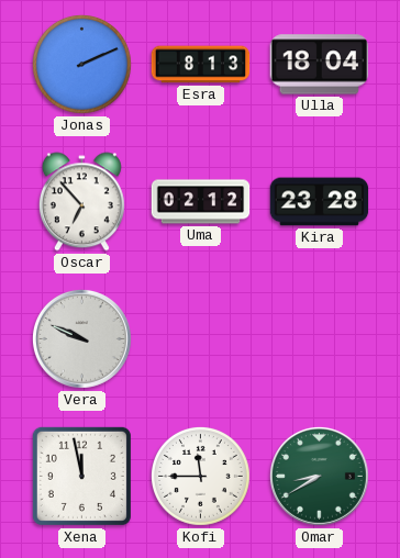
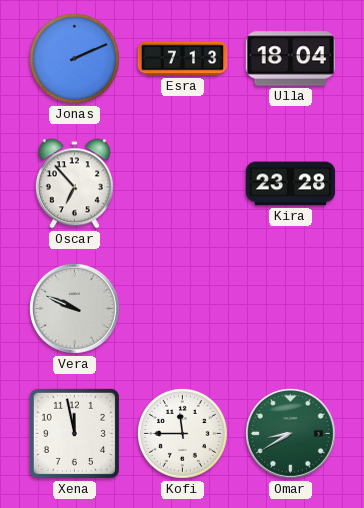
Esra: 8:13 -> 7:13 (183, 59)
Uma: 02:12 -> none (201, 202)
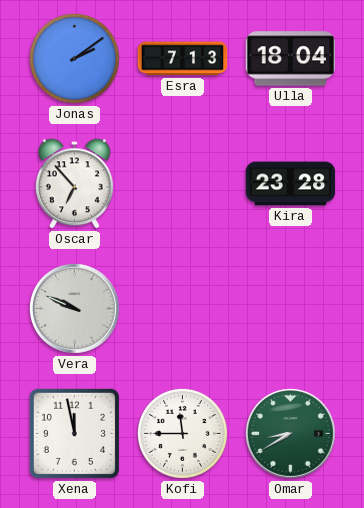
Jonas: 2:11 -> 2:09 (74, 58)
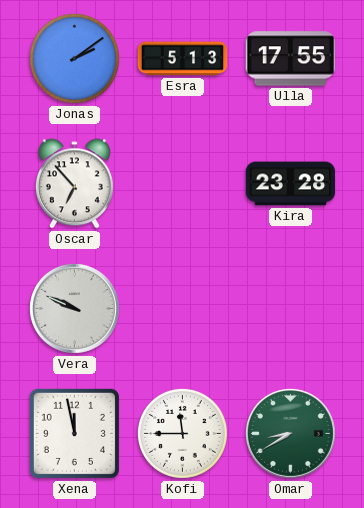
Esra: 7:13 -> 5:13 (183, 59)
Ulla: 18:04 -> 17:55 (291, 59)
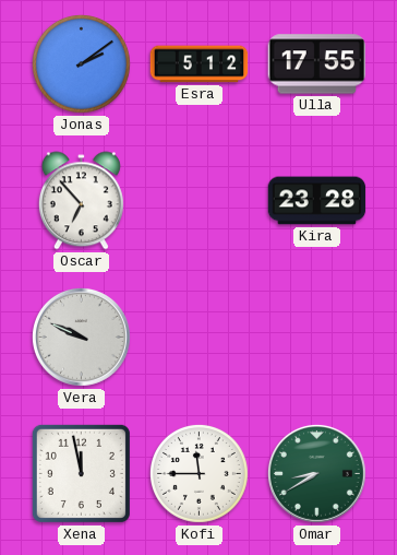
Esra: 5:13 -> 5:12 (200, 64)
